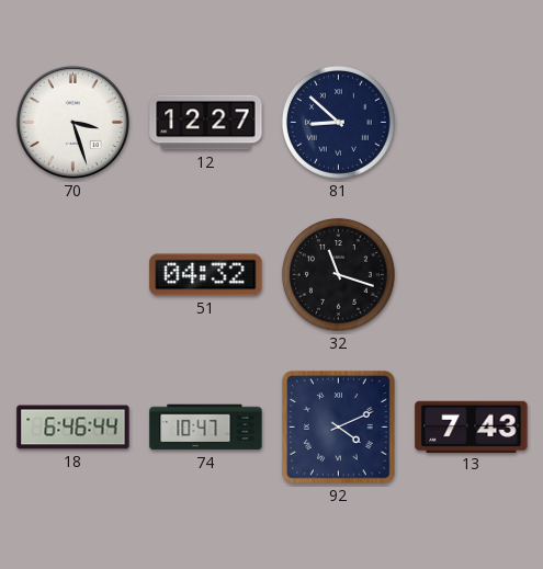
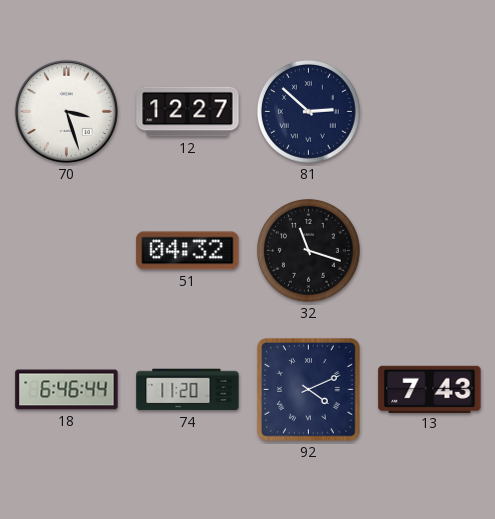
81: 8:52 -> 2:52 (308, 111)
74: 10:47 -> 11:20 (188, 390)
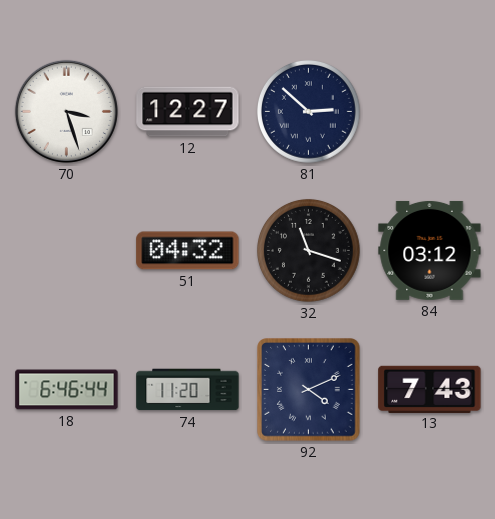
84: none -> 03:12 (430, 250)
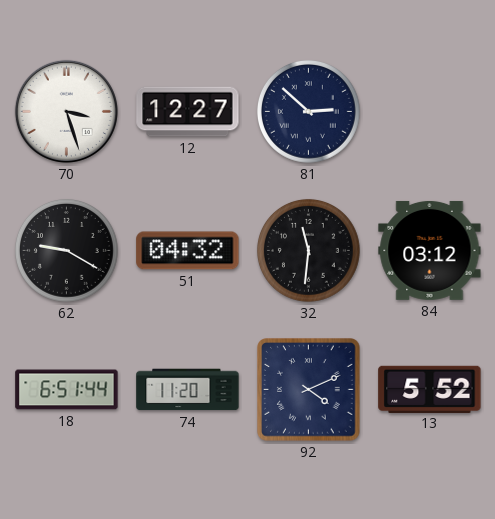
62: none -> 9:20 (66, 250)
32: 11:18 -> 11:31 (308, 250)
18: 6:46 -> 6:51 (67, 390)
13: 7:43 -> 5:52 (430, 389)
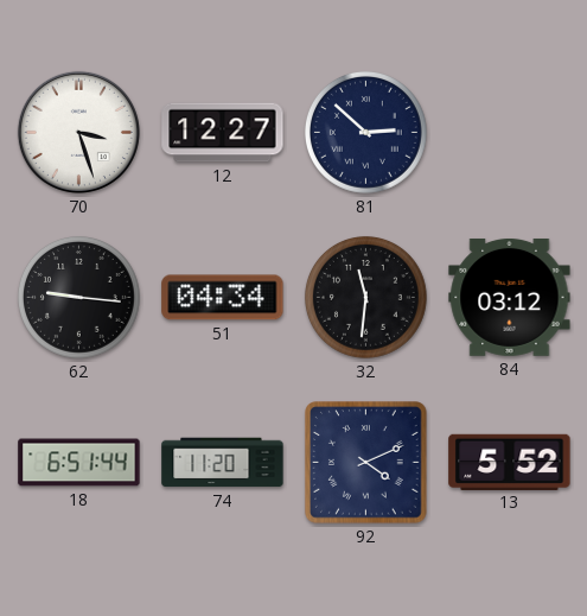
62: 9:20 -> 9:16 (78, 297)
51: 04:32 -> 04:34 (223, 298)
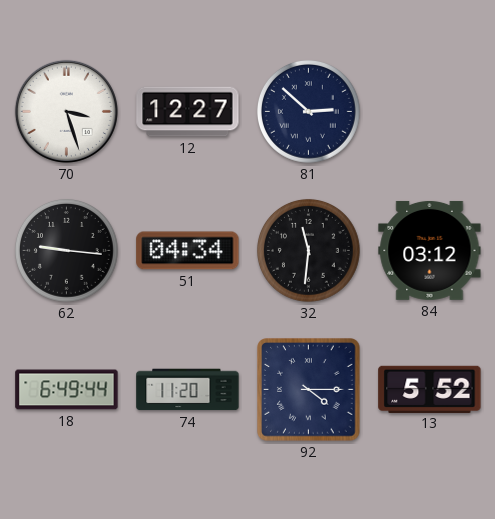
18: 6:51 -> 6:49 (67, 390)
92: 4:11 -> 4:15 (309, 390)
